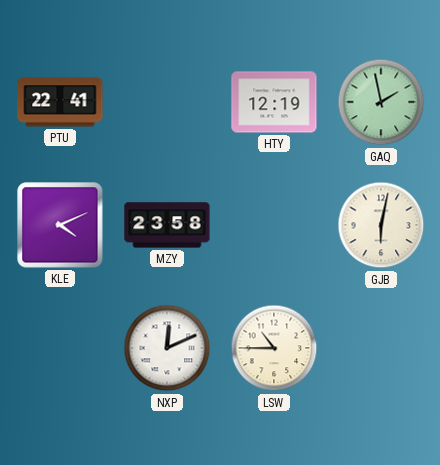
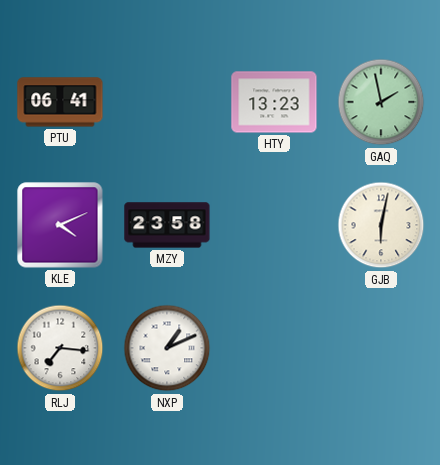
PTU: 22:41 -> 06:41 (60, 102)
HTY: 12:19 -> 13:23 (274, 102)
RLJ: none -> 7:16 (60, 348)
NXP: 12:11 -> 1:11 (167, 348)
LSW: 10:45 -> none (274, 348)
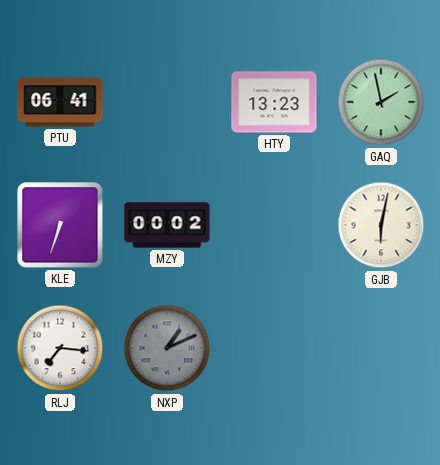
KLE: 4:11 -> 6:33 (60, 225)
MZY: 23:58 -> 00:02 (167, 225)
NXP dial: white -> grey (167, 348)
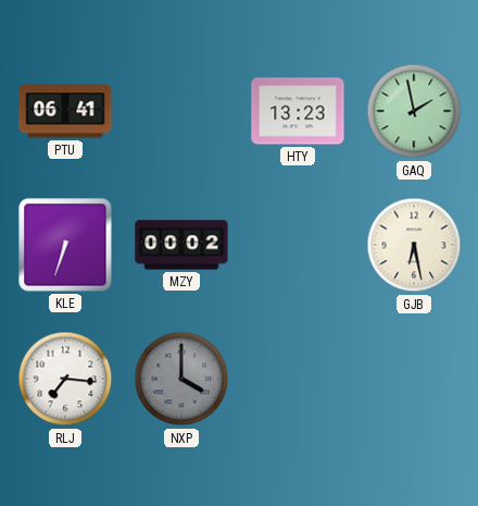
GJB: 6:02 -> 6:28 (414, 245)
NXP: 1:11 -> 4:00 (181, 379)
